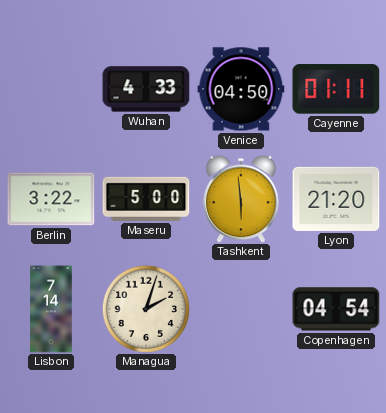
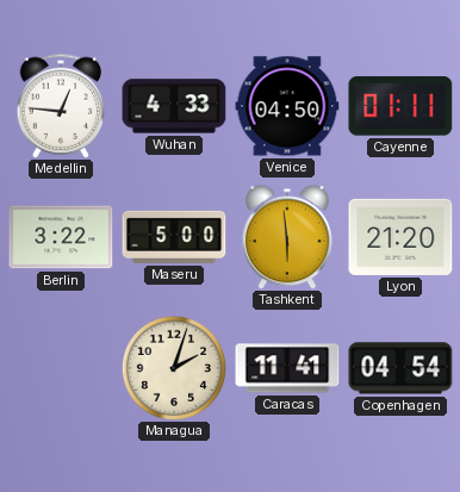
Medellin: none -> 12:46 (61, 106)
Lisbon: 7:14 -> none (51, 309)
Caracas: none -> 11:41 (287, 368)
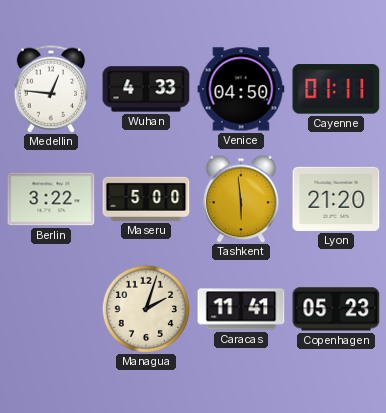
Copenhagen: 04:54 -> 05:23 (336, 309)
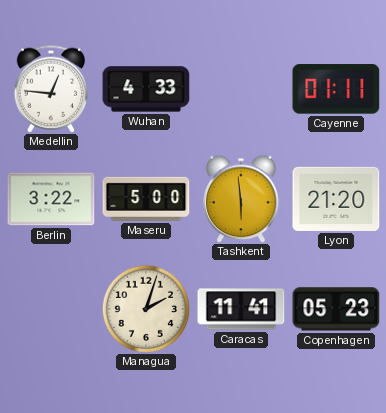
Venice: 04:50 -> none (241, 89)
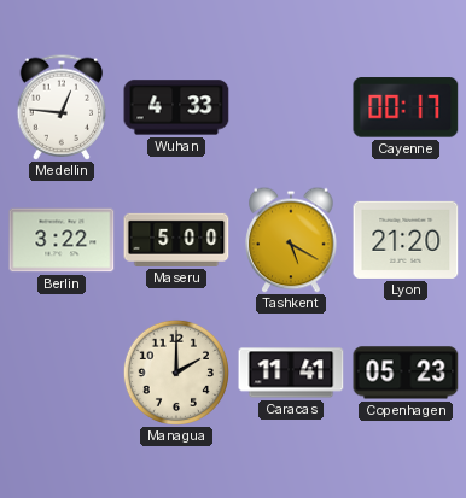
Cayenne: 01:11 -> 00:17 (406, 107)
Tashkent: 5:59 -> 5:20 (291, 240)
Managua: 2:03 -> 2:00 (176, 373)
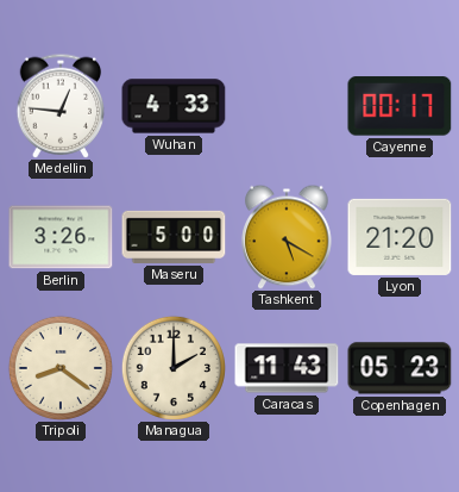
Berlin: 3:22 -> 3:26 (61, 237)
Tripoli: none -> 8:21 (61, 368)
Caracas: 11:41 -> 11:43 (287, 368)
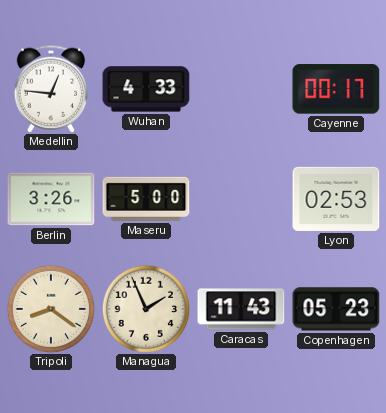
Tashkent: 5:20 -> none (287, 237)
Lyon: 21:20 -> 02:53 (336, 199)
Managua: 2:00 -> 1:56 (146, 309)
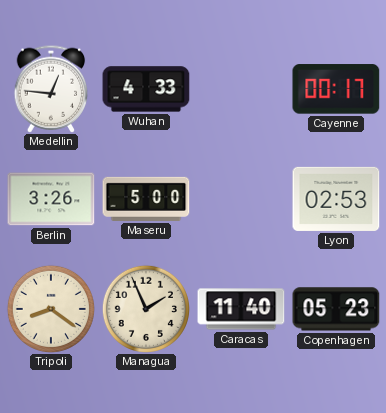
Caracas: 11:43 -> 11:40 (241, 309)
